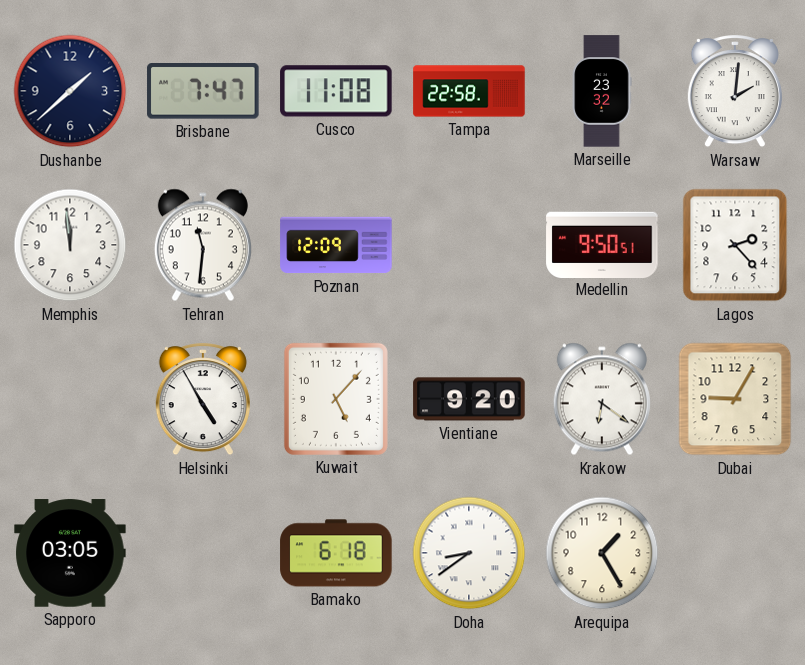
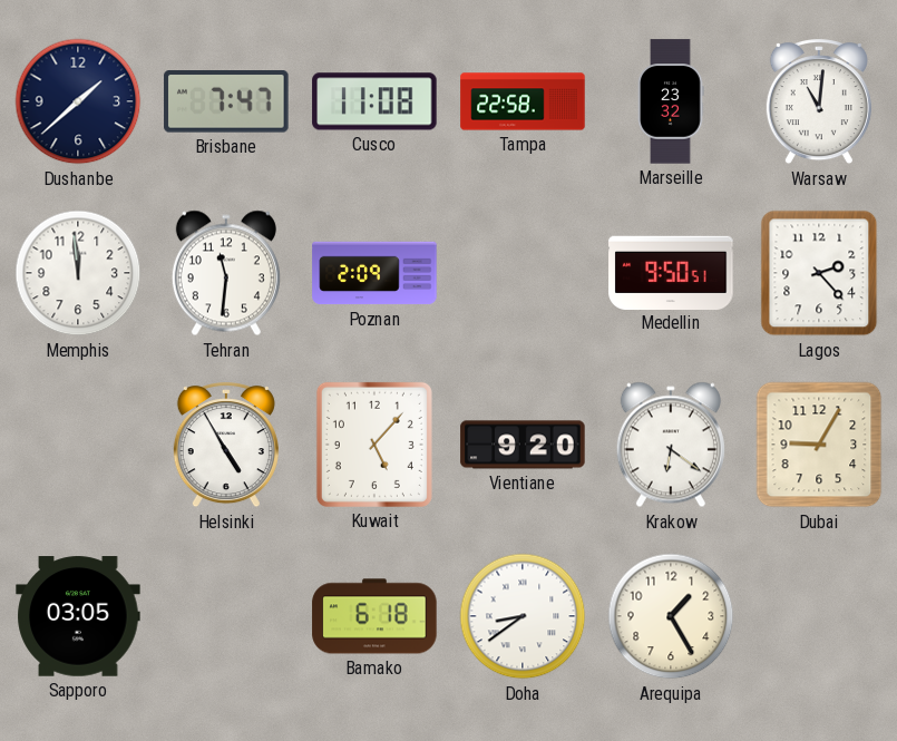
Warsaw: 2:01 -> 11:01 (819, 103)
Poznan: 12:09 -> 2:09 (374, 273)
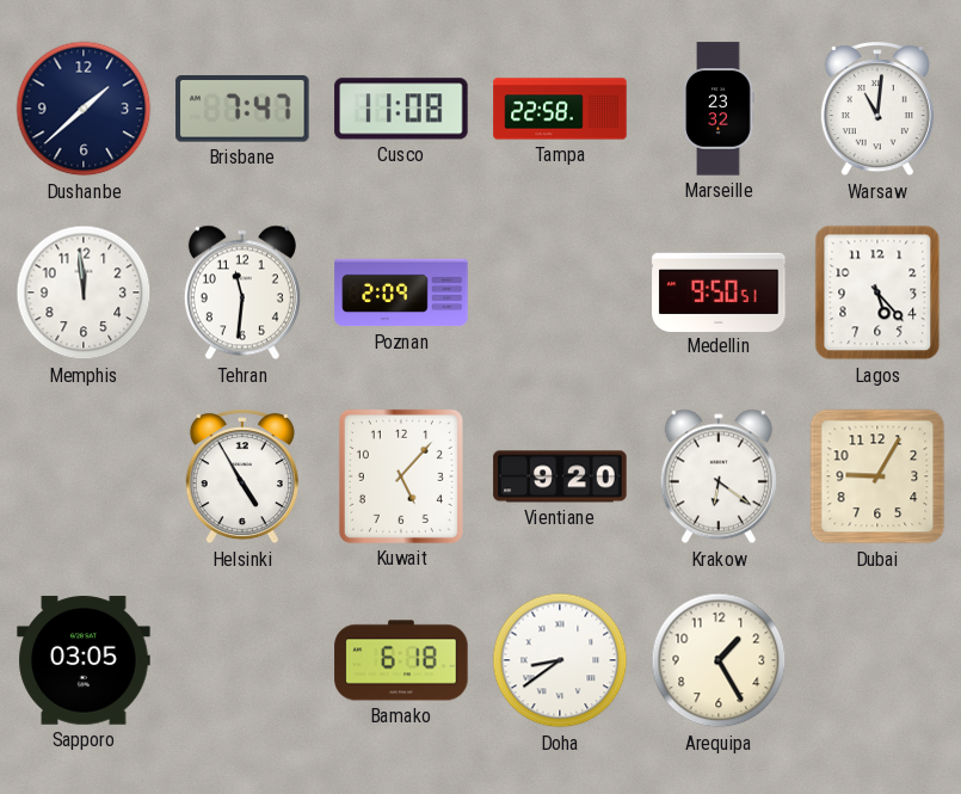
Lagos: 2:23 -> 5:23 (877, 293)
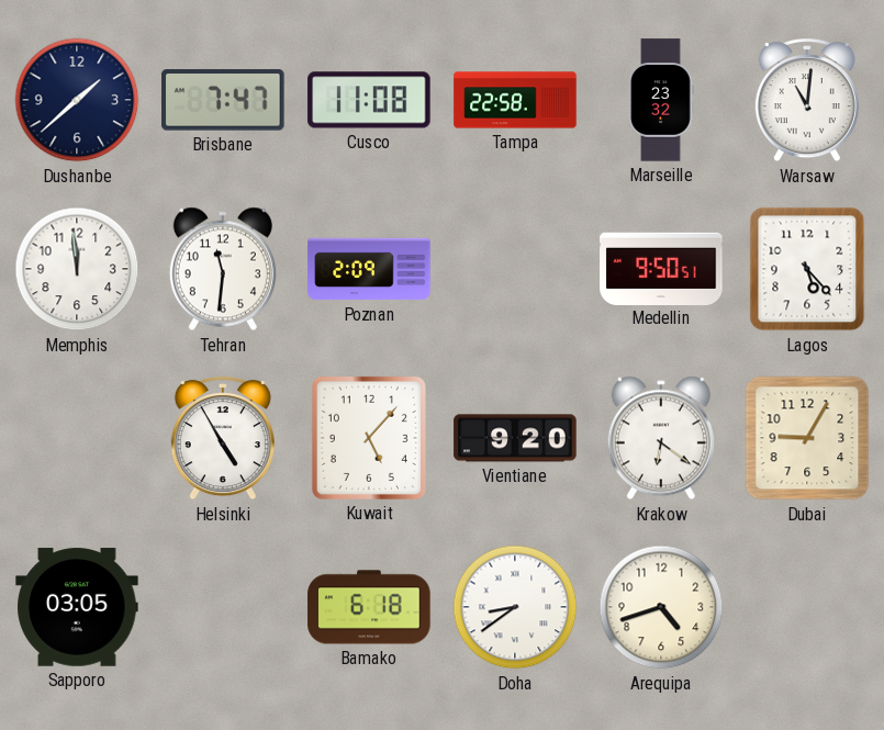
Arequipa: 1:25 -> 4:42 (661, 607)
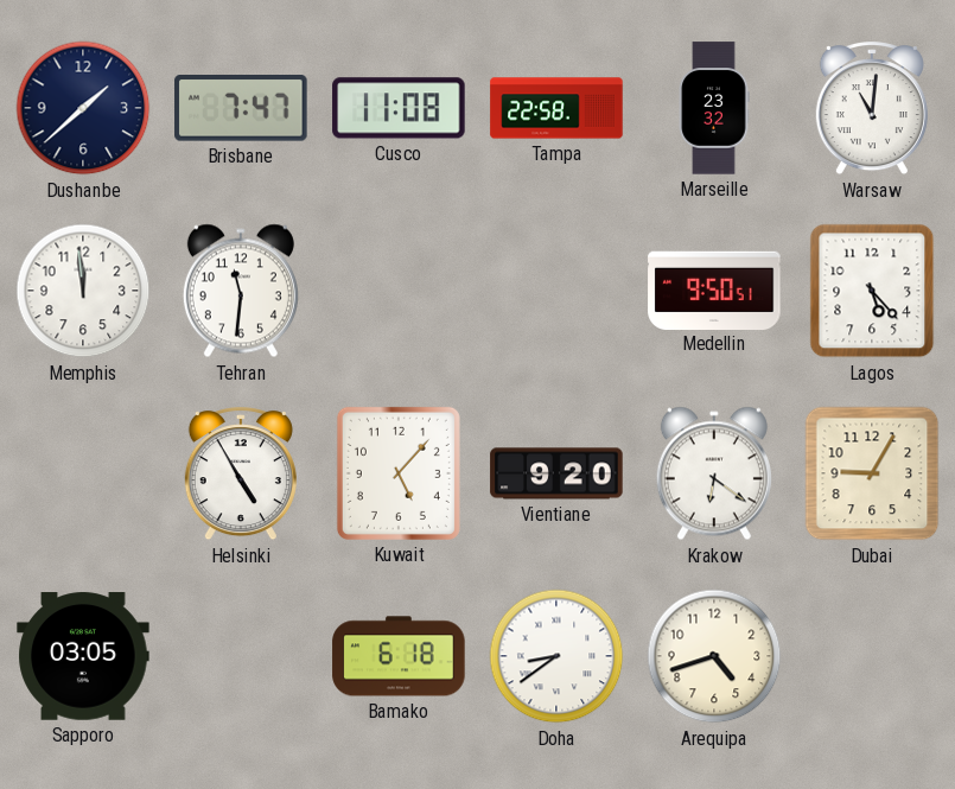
Poznan: 2:09 -> none (369, 269)
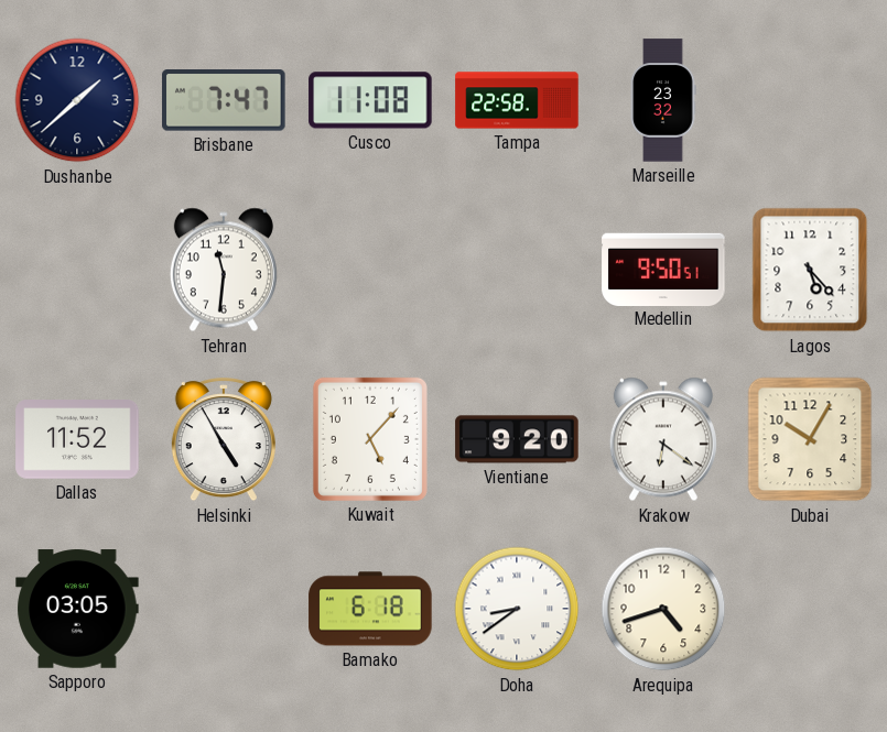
Warsaw: 11:01 -> none (872, 109)
Memphis: 11:59 -> none (83, 291)
Dallas: none -> 11:52 (77, 440)
Dubai: 9:05 -> 10:05 (810, 439)
